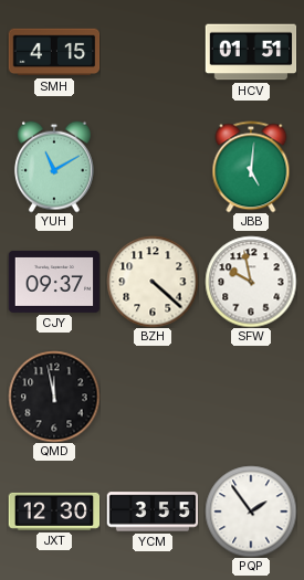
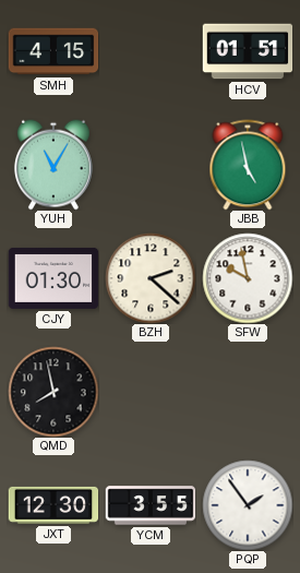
YUH: 11:10 -> 11:05 (53, 165)
JBB: 5:01 -> 4:58 (248, 165)
CJY: 09:37 -> 01:30 (53, 278)
BZH: 4:22 -> 2:22 (151, 278)
QMD: 11:58 -> 7:58 (53, 392)
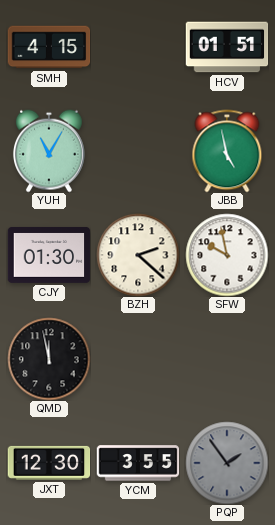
QMD: 7:58 -> 11:58 (49, 359)
PQP dial: white -> grey (227, 463)
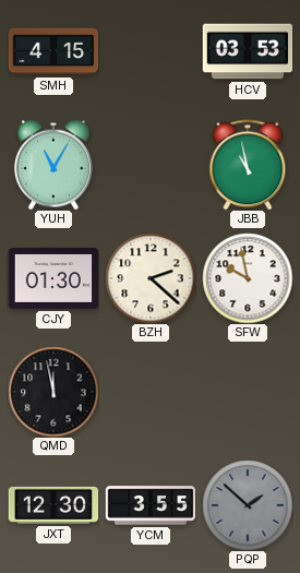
HCV: 01:51 -> 03:53 (248, 51)
JBB: 4:58 -> 10:58 (248, 165)
PQP: 1:54 -> 1:52 (248, 505)
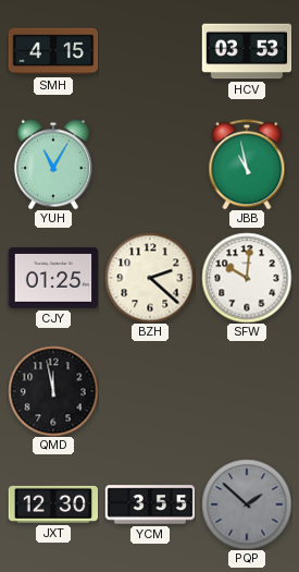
CJY: 01:30 -> 01:25 (53, 278)
SFW: 9:58 -> 10:01 (247, 278)
